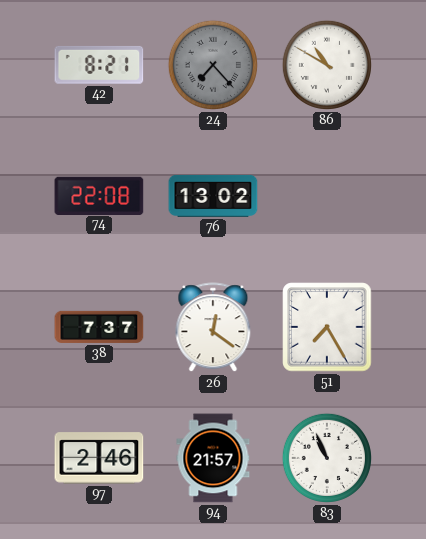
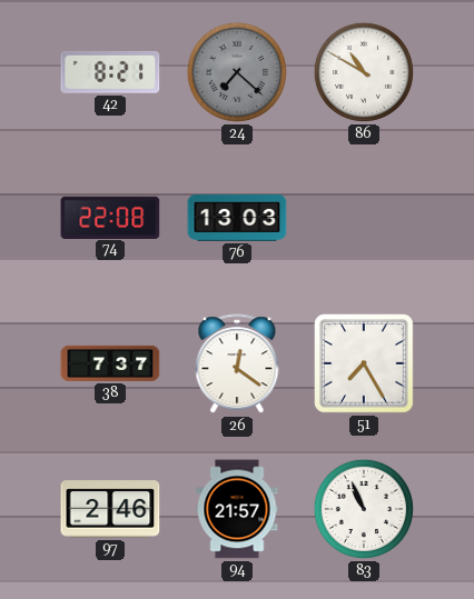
24: 7:23 -> 7:22 (237, 72)
76: 13:02 -> 13:03 (237, 218)
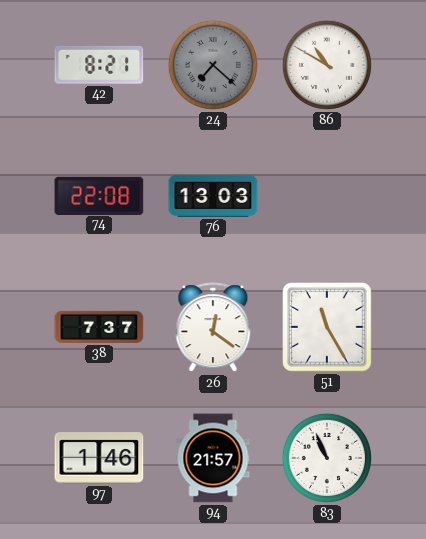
51: 7:25 -> 11:25 (327, 327)
97: 2:46 -> 1:46 (99, 458)
